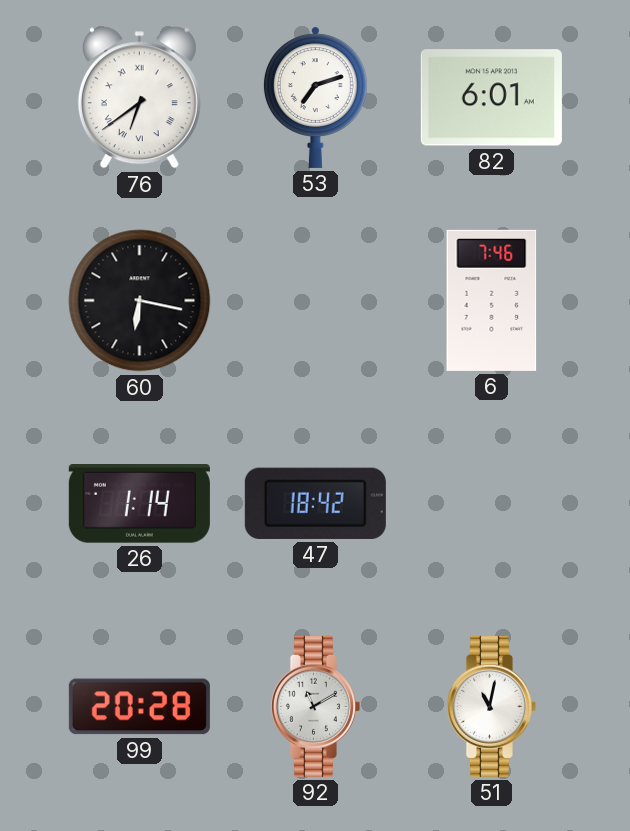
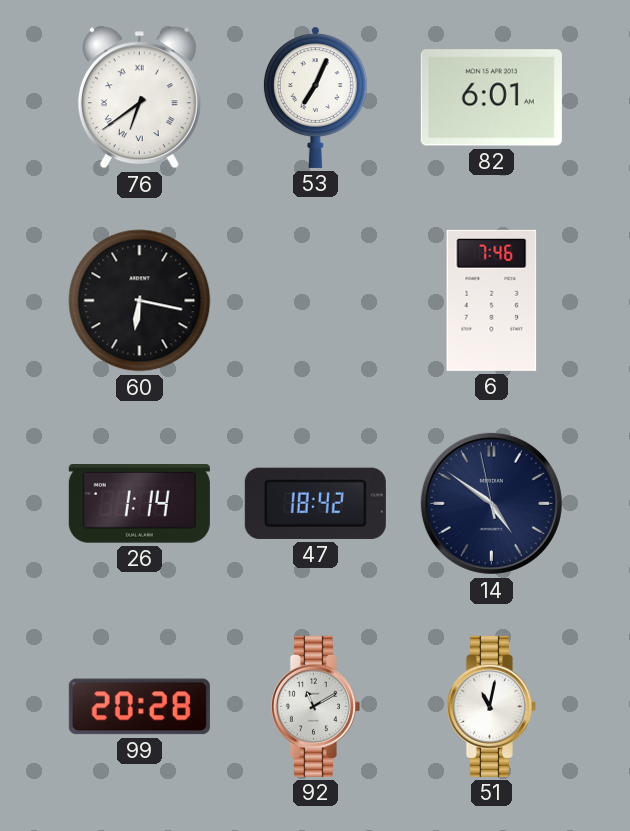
53: 7:12 -> 7:04 (315, 97)
14: none -> 4:50 (491, 503)
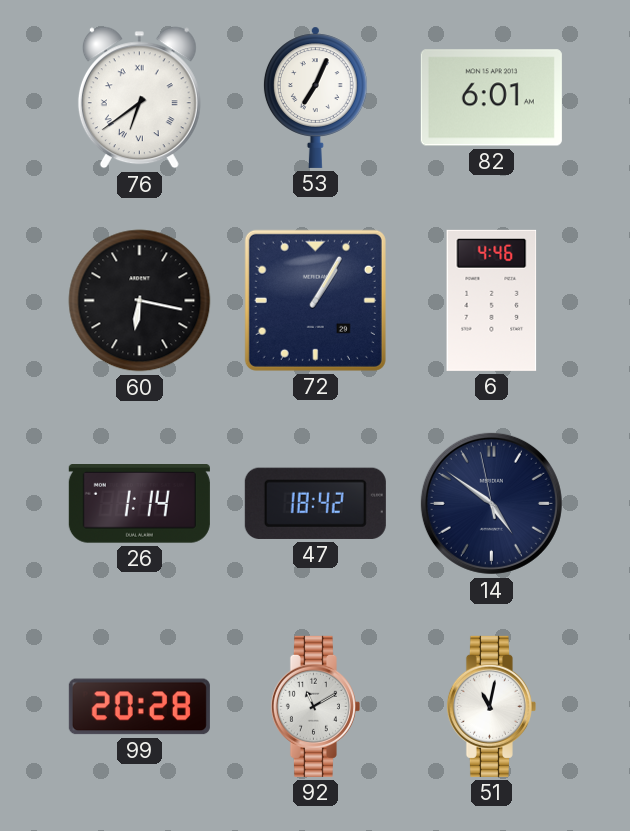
72: none -> 1:05 (315, 300)
6: 7:46 -> 4:46 (492, 300)
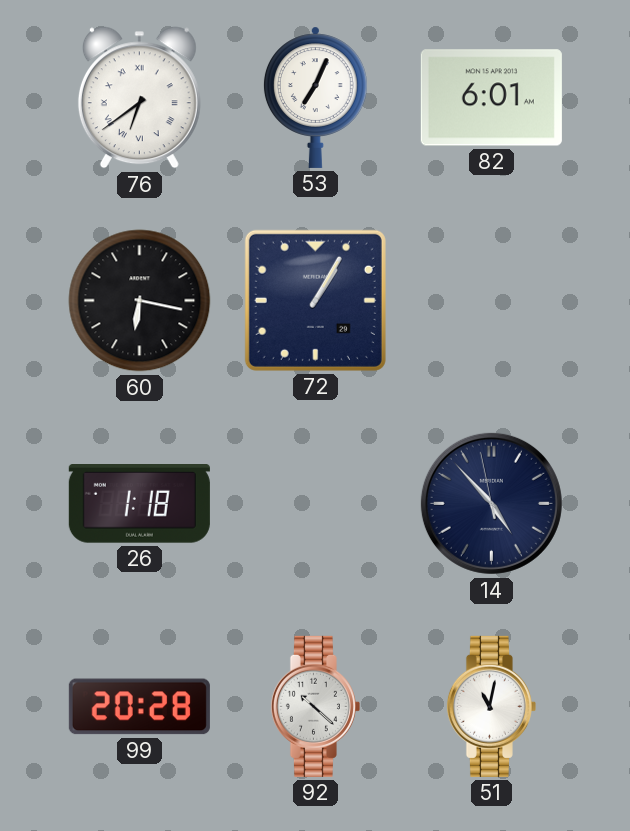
6: 4:46 -> none (492, 300)
26: 1:14 -> 1:18 (139, 504)
47: 18:42 -> none (315, 503)
14: 4:50 -> 4:52 (491, 503)
92: 11:10 -> 10:22 (315, 706)
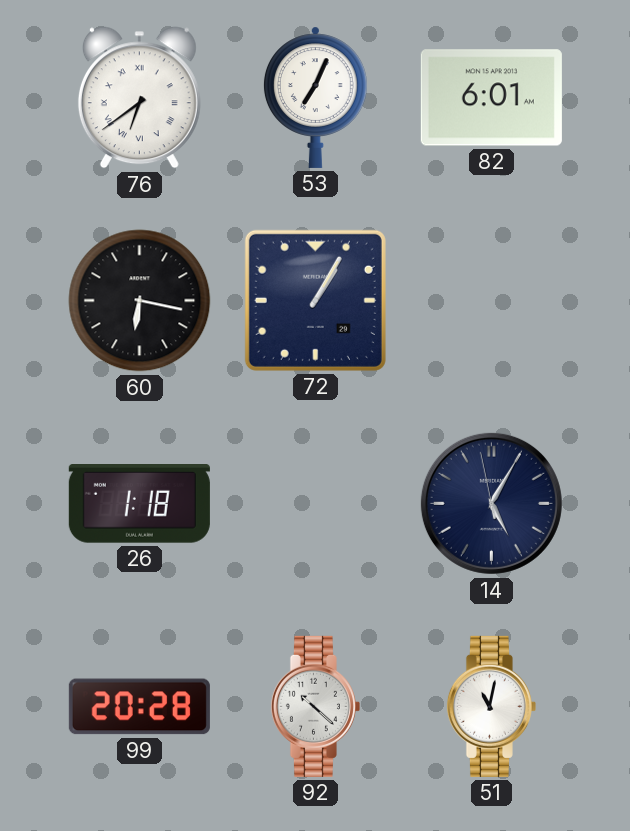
14: 4:52 -> 5:04 (491, 503)
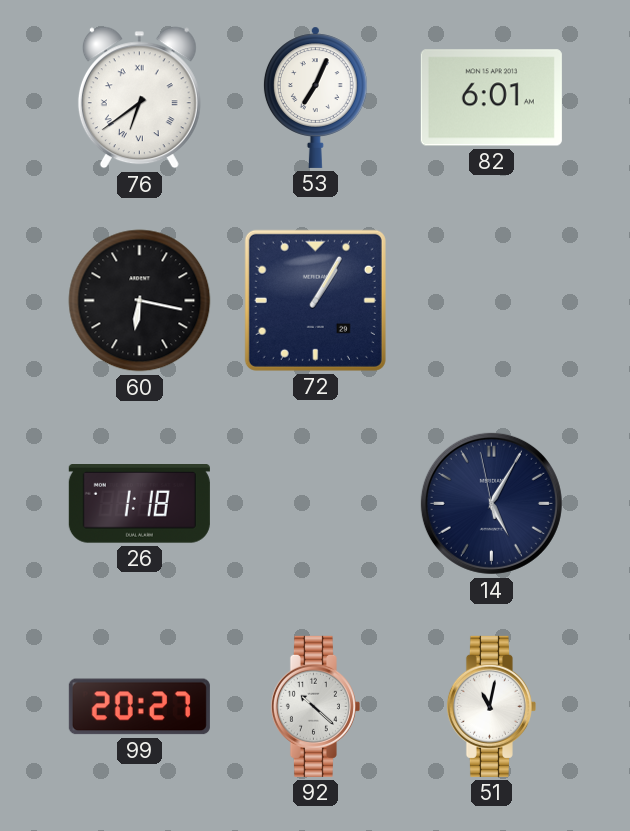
99: 20:28 -> 20:27 (139, 707)
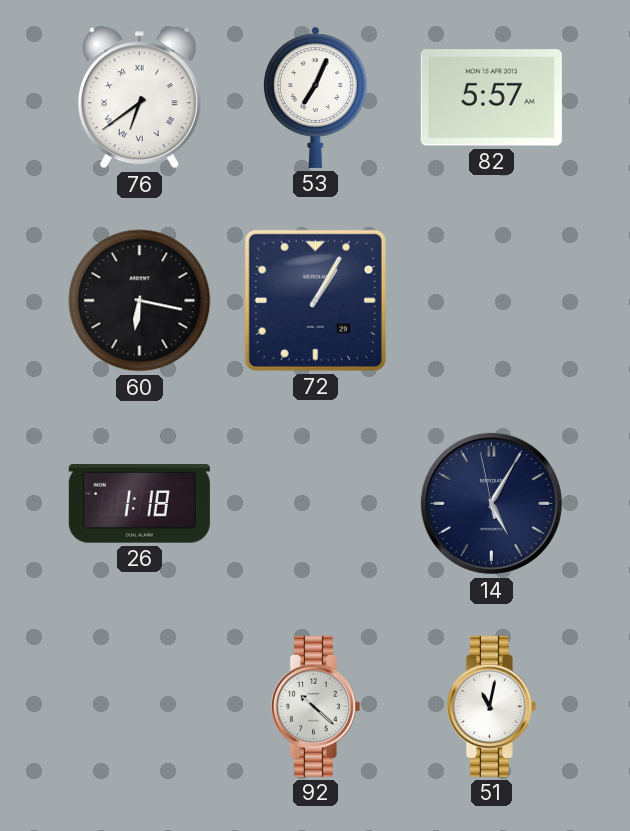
82: 6:01 -> 5:57 (491, 98)
99: 20:27 -> none (139, 707)
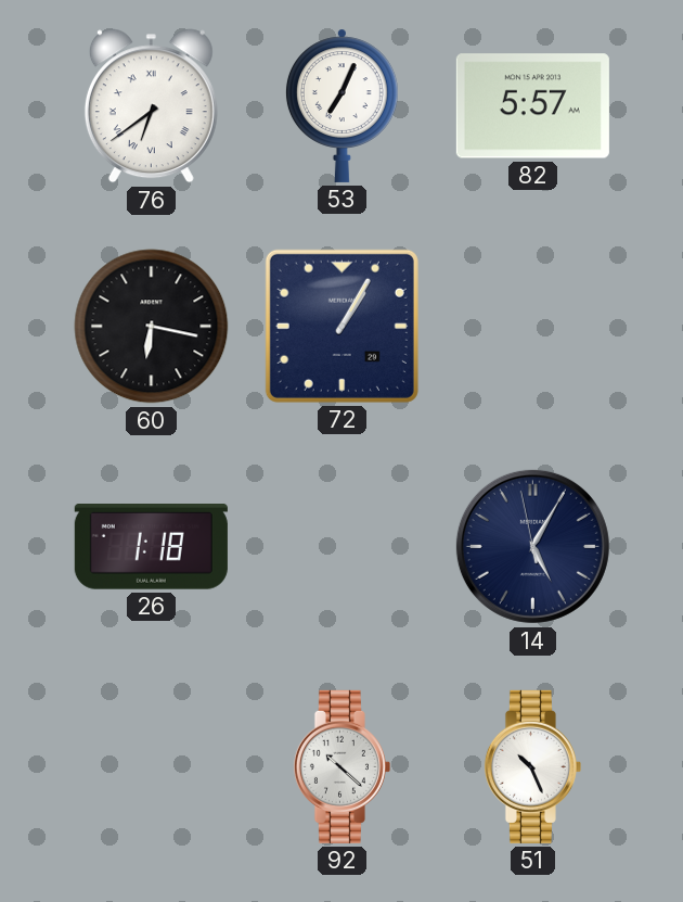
51: 11:02 -> 10:26 (532, 766)
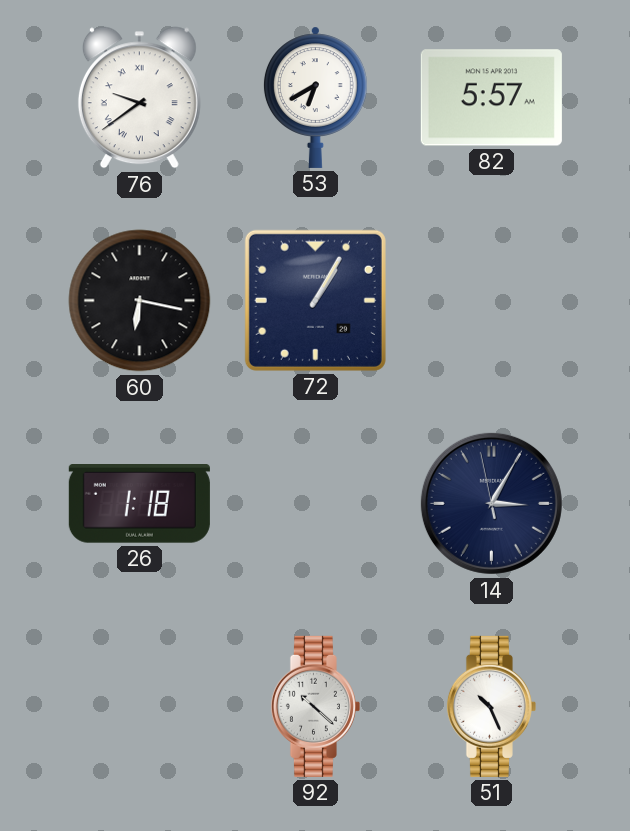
76: 6:39 -> 9:39 (139, 98)
53: 7:04 -> 6:40 (315, 97)
14: 5:04 -> 3:04 (491, 503)
